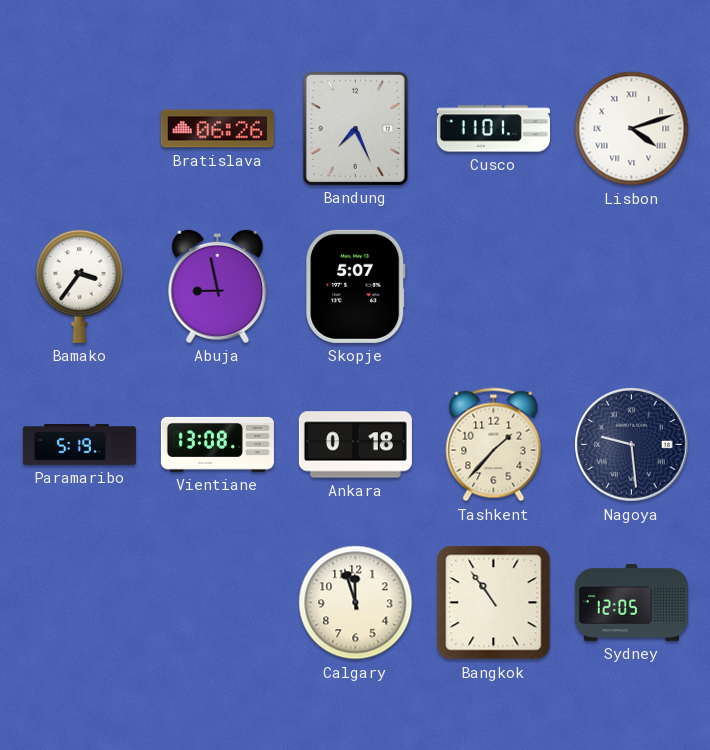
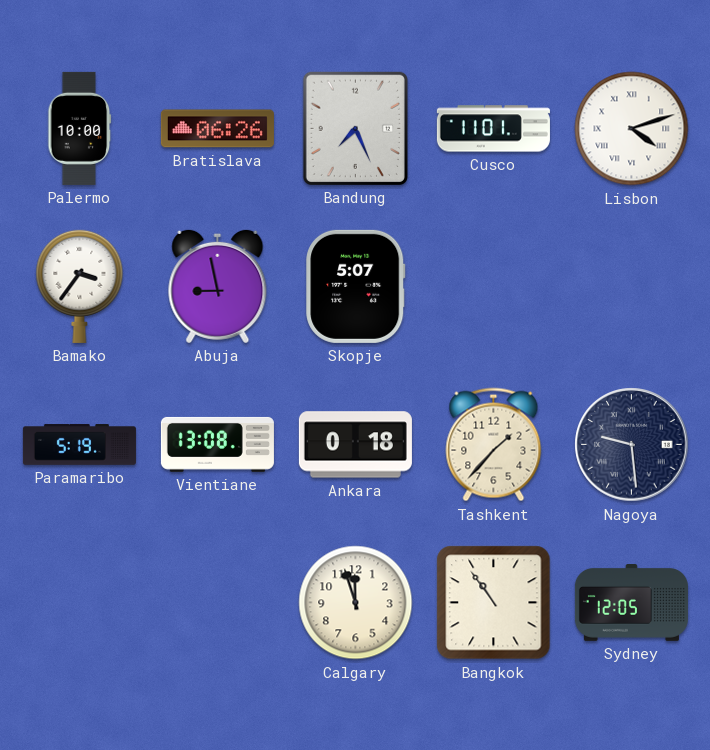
Palermo: none -> 10:00 (80, 128)
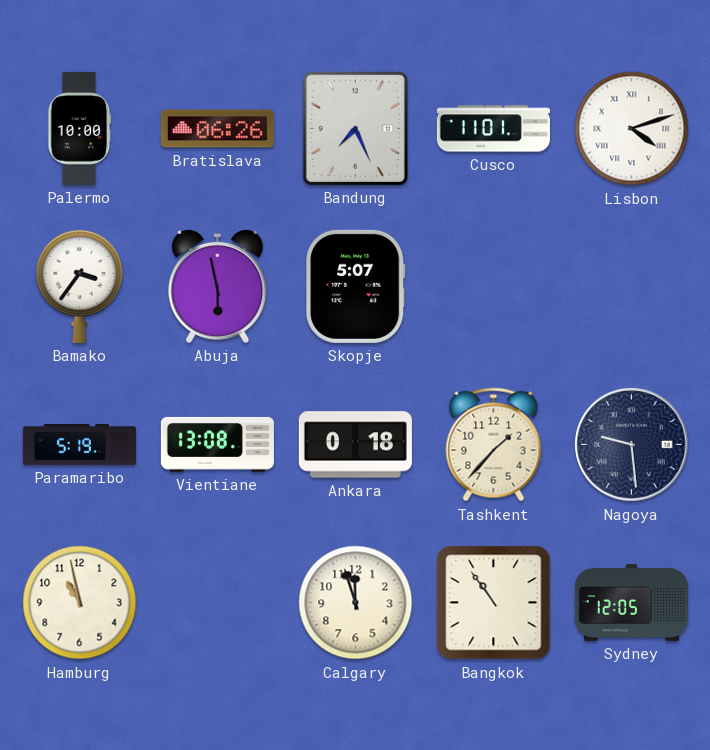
Abuja: 8:58 -> 5:58 (218, 286)
Hamburg: none -> 10:58 (80, 603)
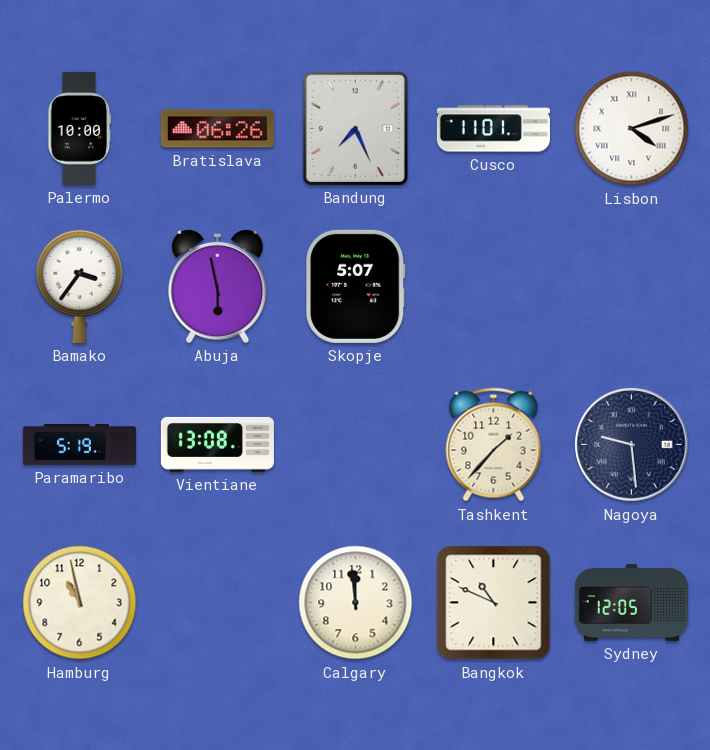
Ankara: 0:18 -> none (355, 445)
Calgary: 11:57 -> 11:59 (356, 603)
Bangkok: 10:54 -> 10:49 (494, 603)
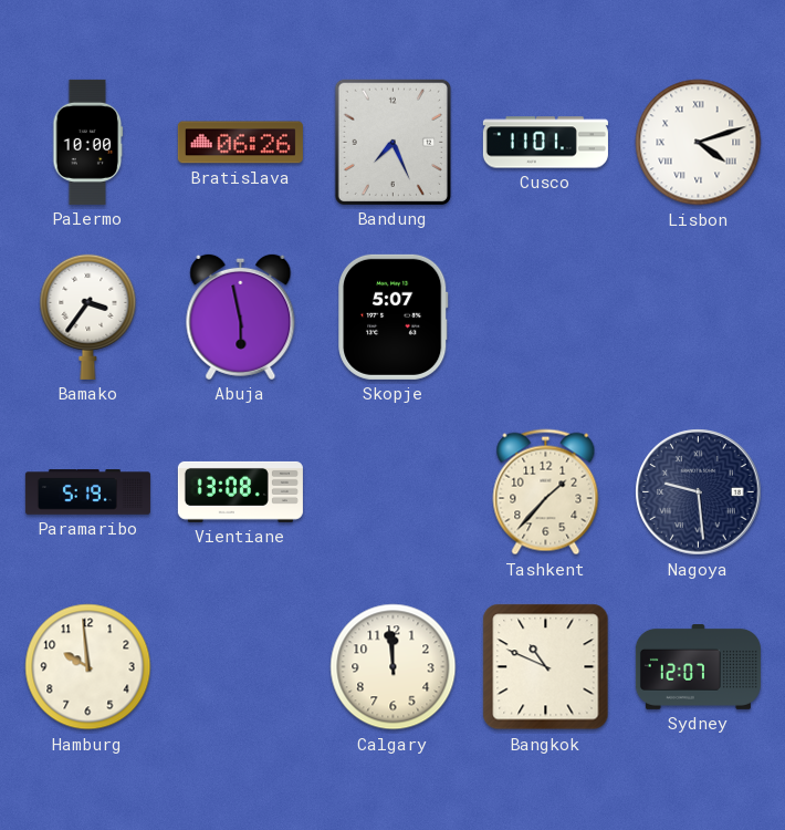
Hamburg: 10:58 -> 9:59 (88, 667)
Sydney: 12:05 -> 12:07 (698, 667)
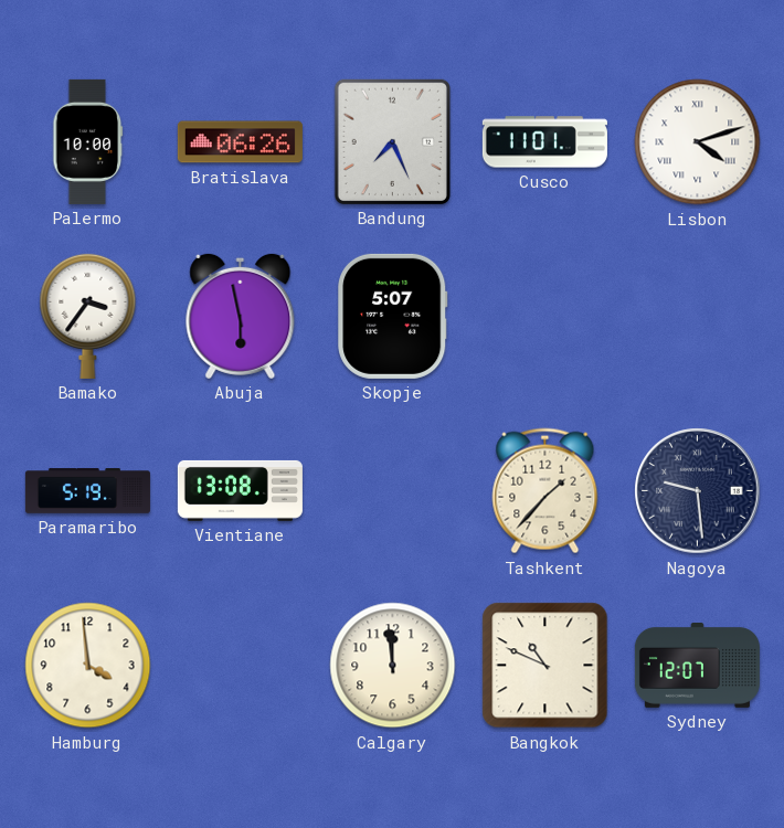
Hamburg: 9:59 -> 3:59 (88, 666)
